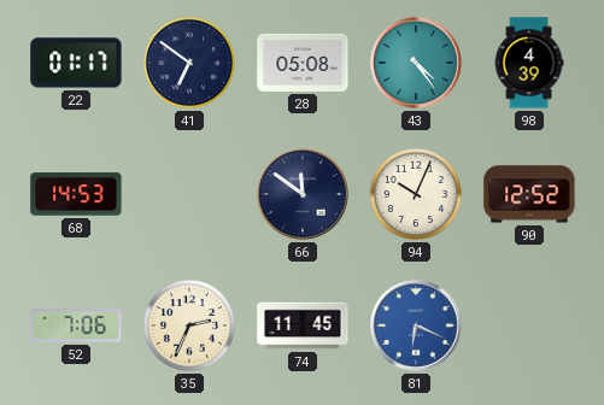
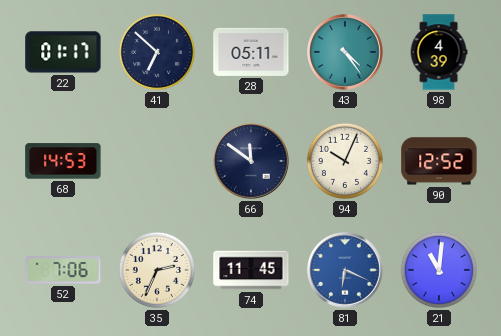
41: 6:51 -> 6:52 (157, 52)
28: 05:08 -> 05:11 (251, 52)
21: none -> 11:01 (439, 270)
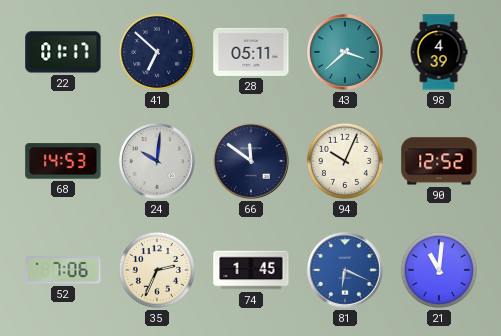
43: 4:24 -> 3:38 (345, 52)
24: none -> 10:01 (157, 161)
74: 11:45 -> 1:45 (251, 270)
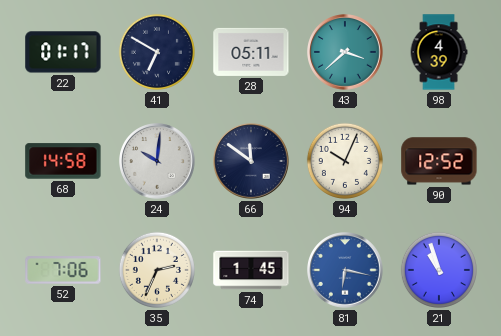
41: 6:52 -> 6:50 (157, 52)
68: 14:53 -> 14:58 (63, 161)
81: 6:19 -> 6:17 (345, 270)
21: 11:01 -> 10:57 (439, 270)
